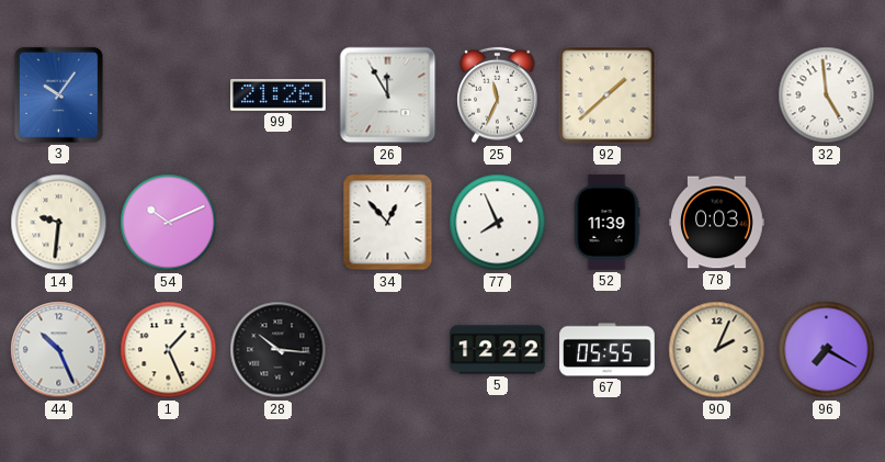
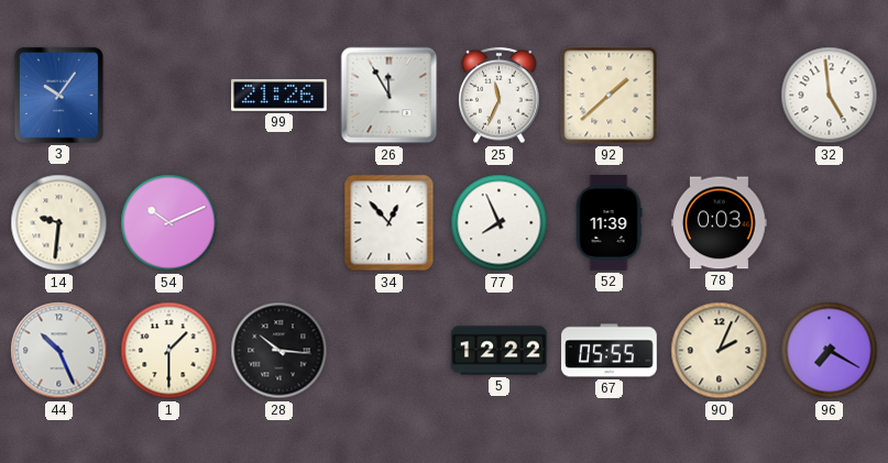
1: 1:26 -> 1:30 (169, 351)
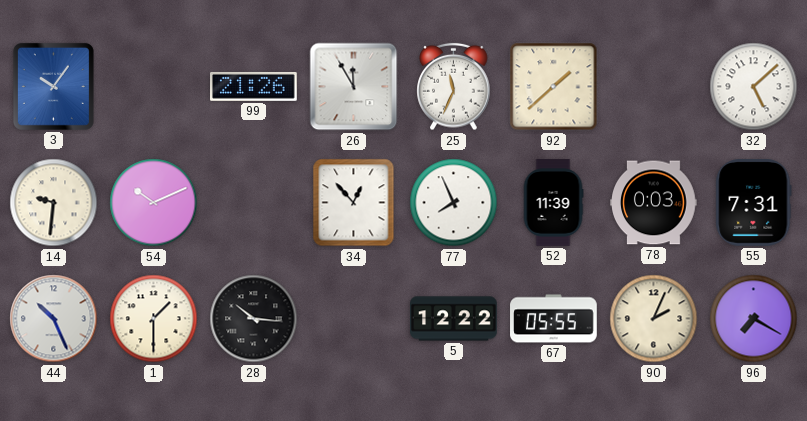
32: 4:59 -> 5:08 (754, 87)
55: none -> 7:31 (754, 203)
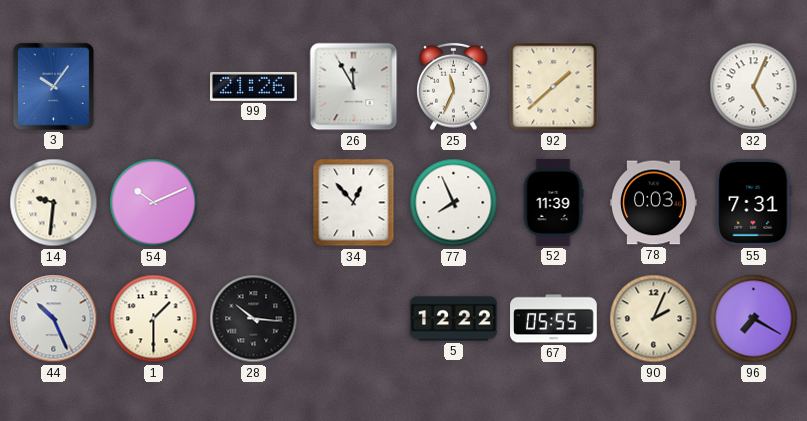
32: 5:08 -> 5:04 (754, 87)
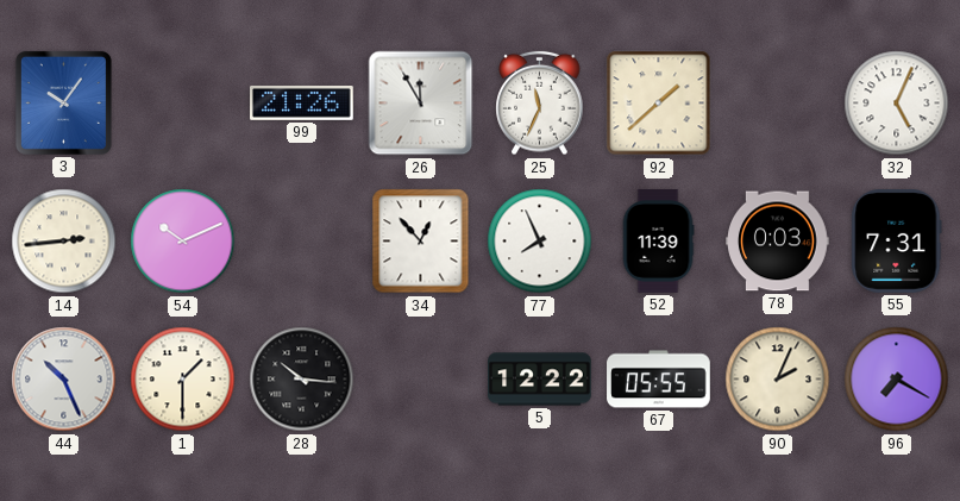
14: 9:31 -> 2:44 (64, 242)
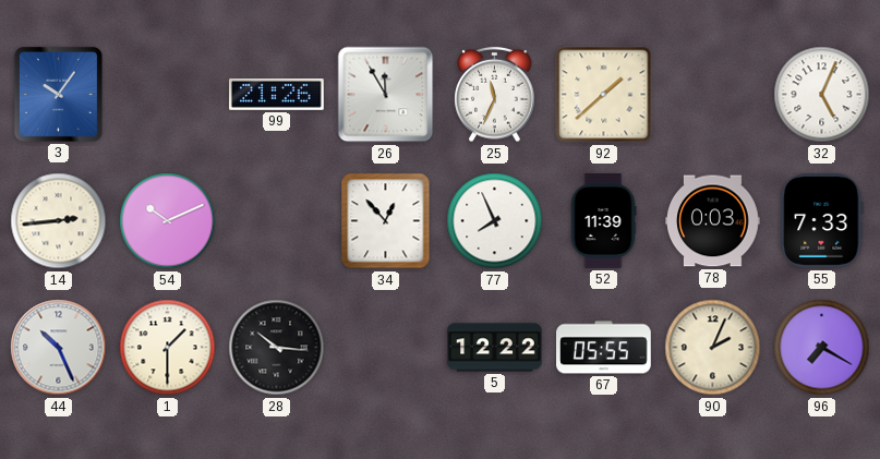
55: 7:31 -> 7:33 (822, 221)
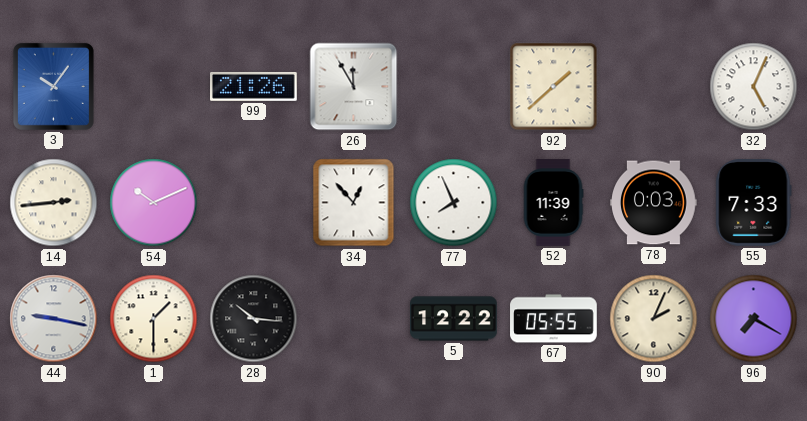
25: 11:34 -> none (495, 95)
44: 10:26 -> 9:17 (54, 319)
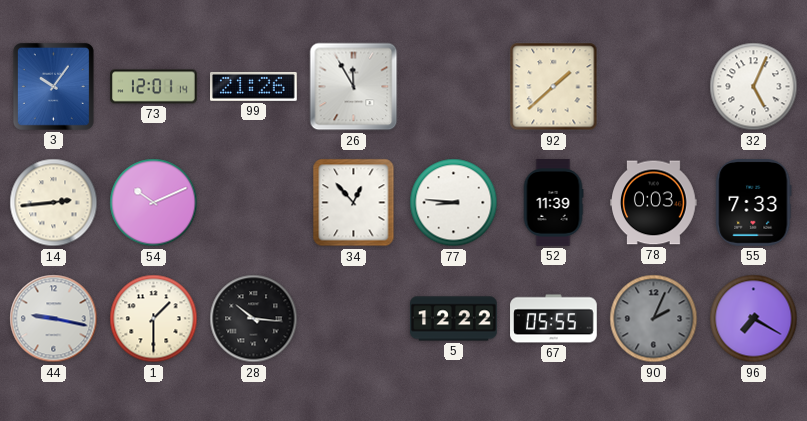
73: none -> 12:01 (154, 87)
77: 7:56 -> 8:46 (454, 203)
90 dial: cream -> grey (654, 319)
